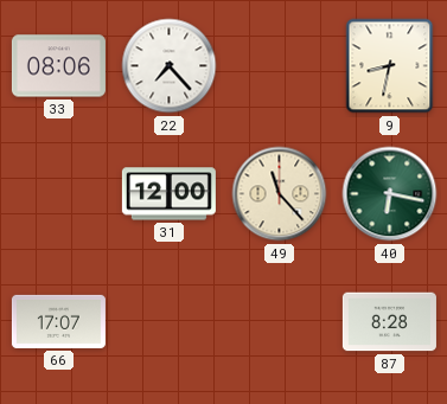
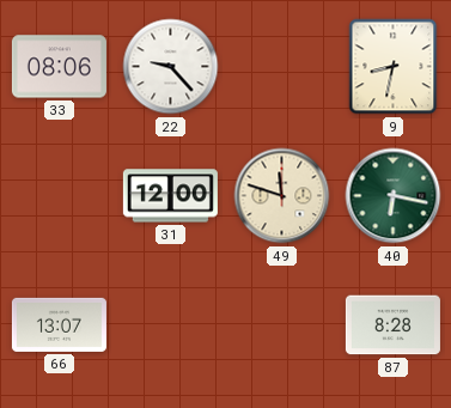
22: 7:23 -> 9:23 (171, 67)
49: 11:23 -> 11:48 (282, 196)
66: 17:07 -> 13:07 (59, 324)
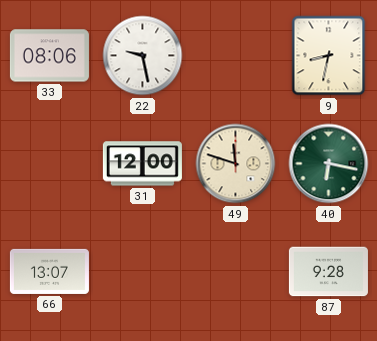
22: 9:23 -> 9:28 (143, 56)
87: 8:28 -> 9:28 (328, 272)
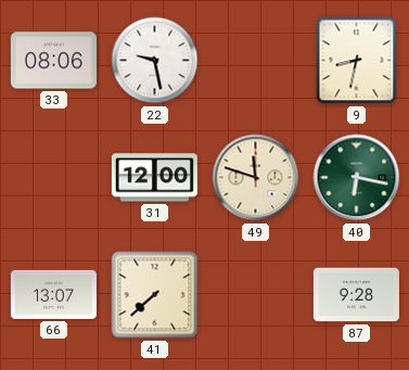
41: none -> 7:38 (155, 295)
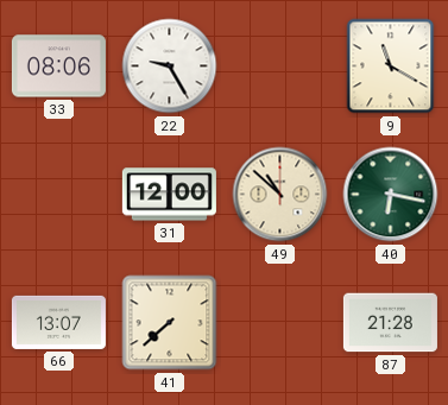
22: 9:28 -> 9:25 (170, 67)
9: 8:32 -> 11:20 (391, 67)
49: 11:48 -> 10:52 (280, 195)
87: 9:28 -> 21:28 (390, 323)
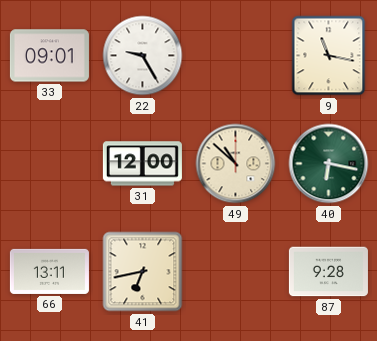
33: 08:06 -> 09:01 (49, 56)
9: 11:20 -> 11:17 (329, 56)
66: 13:07 -> 13:11 (49, 271)
41: 7:38 -> 6:43 (143, 272)
87: 21:28 -> 9:28 (328, 272)
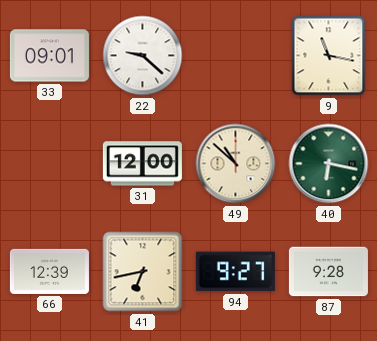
22: 9:25 -> 9:22 (143, 56)
66: 13:11 -> 12:39 (49, 271)
94: none -> 9:27 (235, 272)
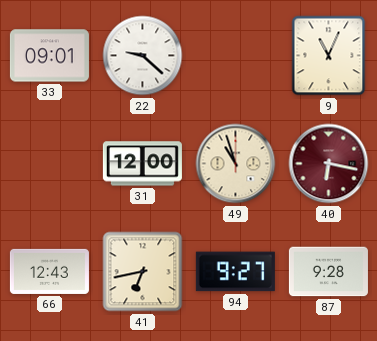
9: 11:17 -> 11:04 (329, 56)
49: 10:52 -> 10:57 (236, 164)
40 dial: green -> burgundy (329, 164)
66: 12:39 -> 12:43 (49, 271)
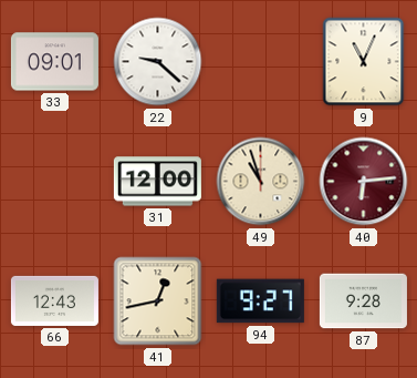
40: 6:17 -> 6:14 (364, 182)
41: 6:43 -> 12:43 (158, 302)
